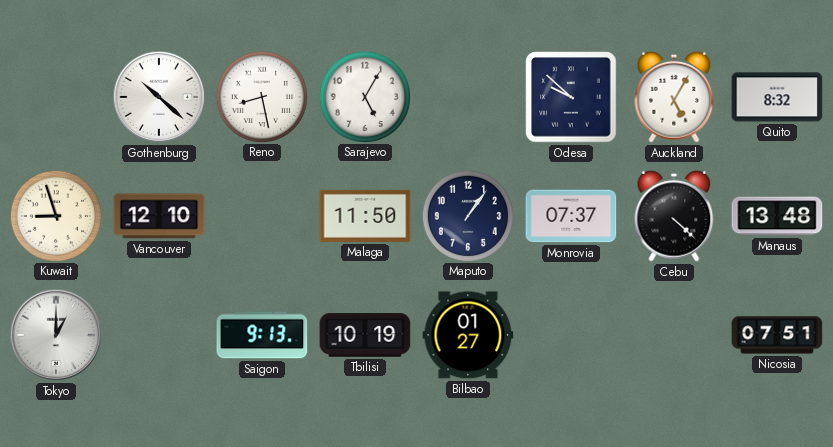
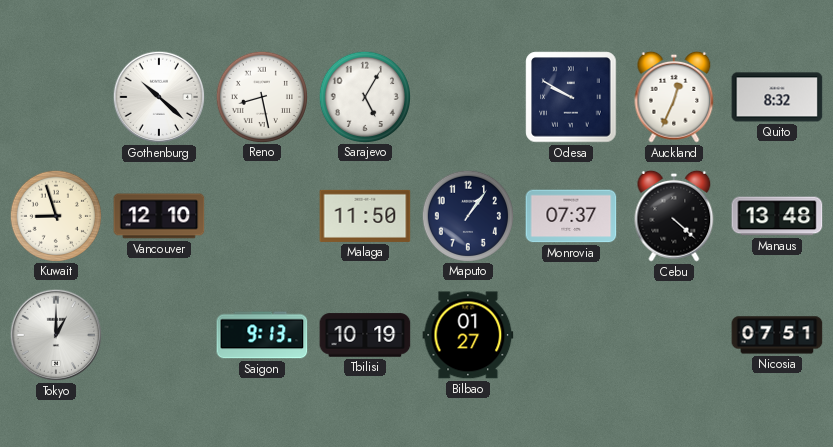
Odesa: 9:52 -> 9:50 (571, 97)
Auckland: 5:05 -> 12:34 (674, 97)
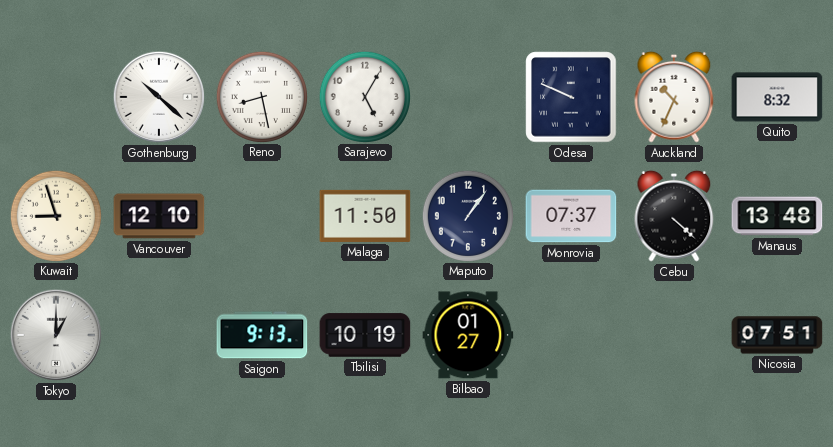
Odesa: 9:50 -> 9:49 (571, 97)
Auckland: 12:34 -> 10:34 (674, 97)
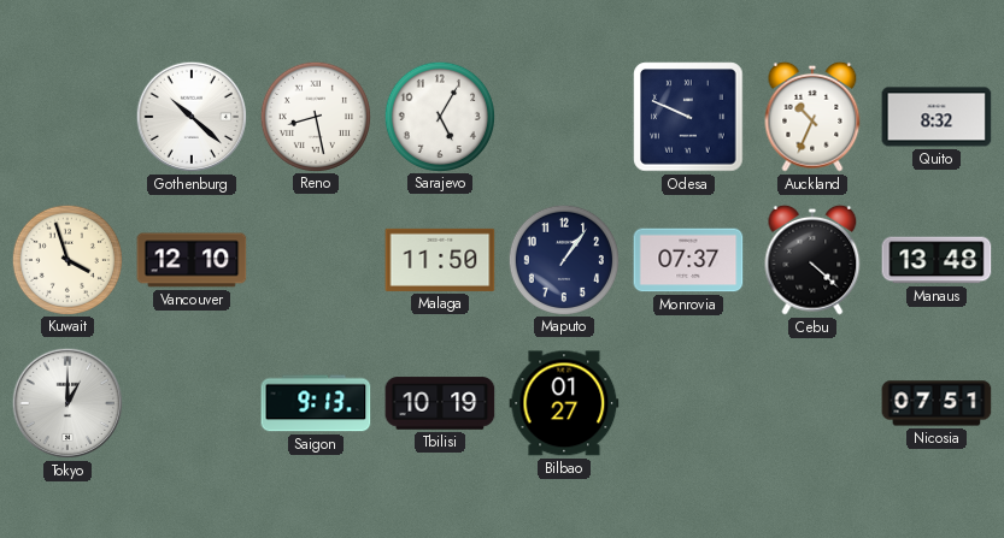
Kuwait: 8:57 -> 3:57 (66, 259)
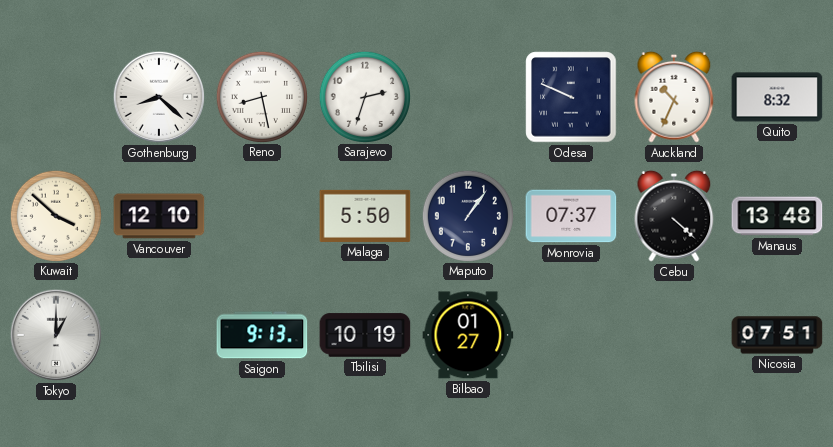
Gothenburg: 10:22 -> 8:22 (159, 97)
Sarajevo: 5:05 -> 2:33 (364, 96)
Kuwait: 3:57 -> 3:52 (55, 215)
Malaga: 11:50 -> 5:50 (365, 216)
